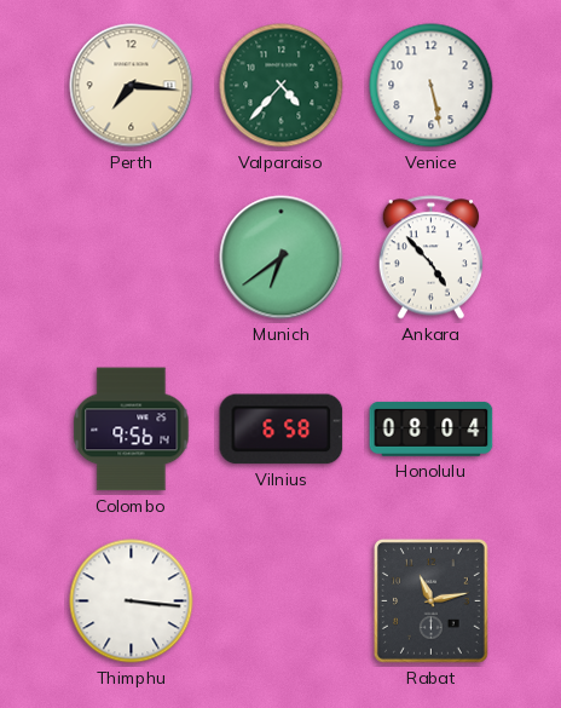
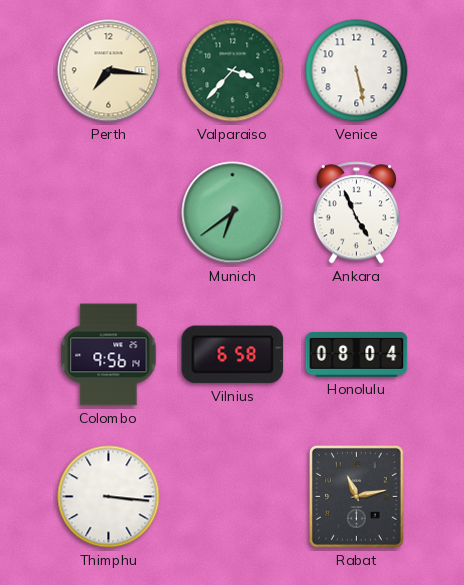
Valparaiso: 4:37 -> 3:37 (233, 71)
Ankara: 4:53 -> 4:56 (356, 213)
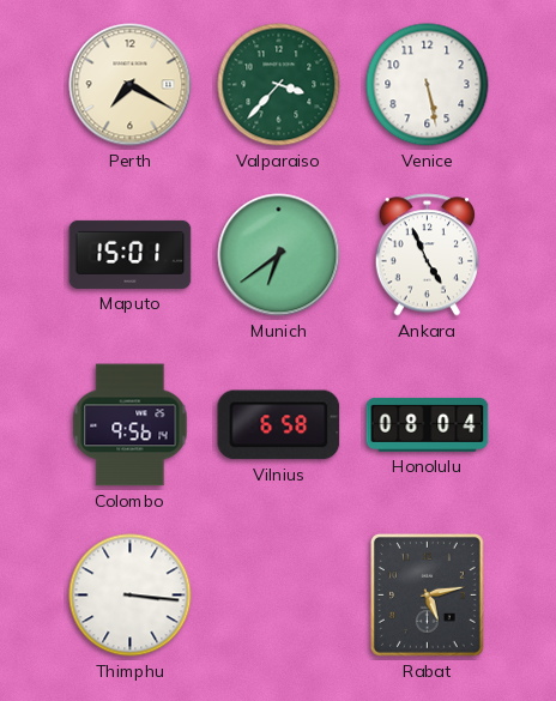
Perth: 7:16 -> 7:20 (131, 85)
Maputo: none -> 15:01 (131, 254)
Rabat: 11:13 -> 5:13 (427, 594)
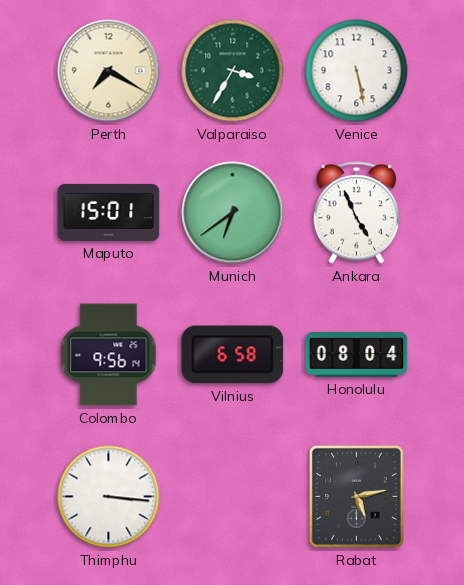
Valparaiso: 3:37 -> 3:35 (233, 71)
